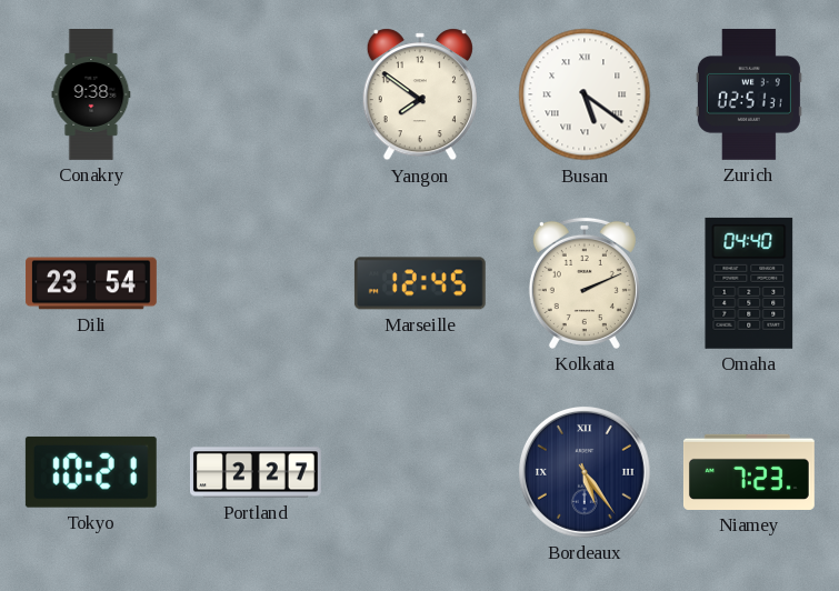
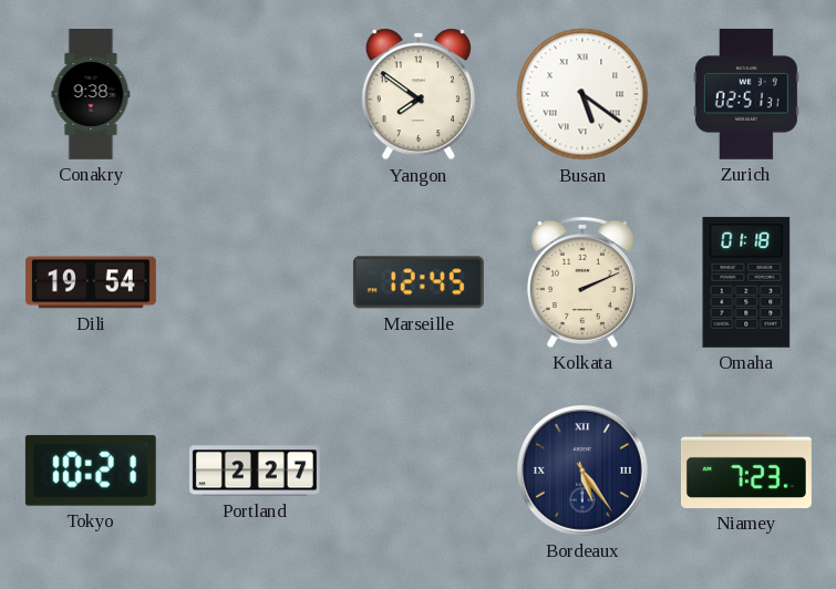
Dili: 23:54 -> 19:54 (91, 282)
Omaha: 04:40 -> 01:18 (746, 282)
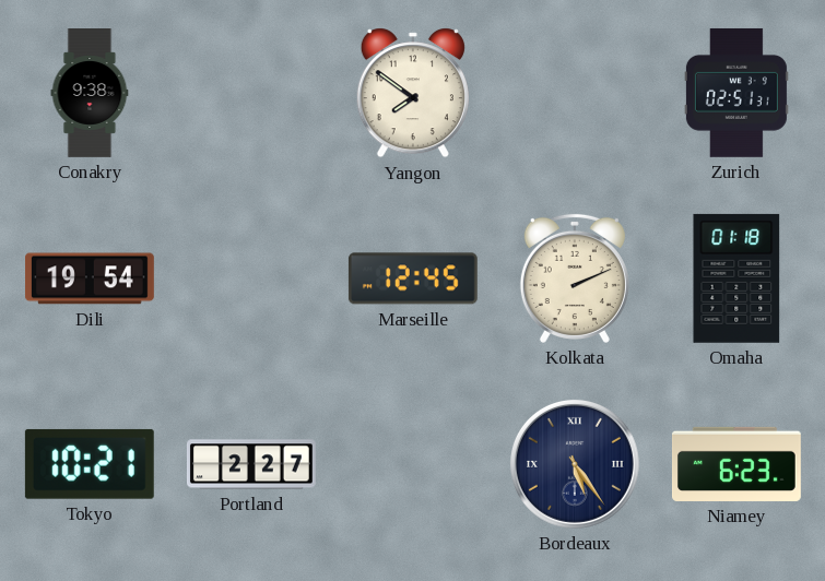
Busan: 5:21 -> none (582, 94)
Niamey: 7:23 -> 6:23 (736, 464)
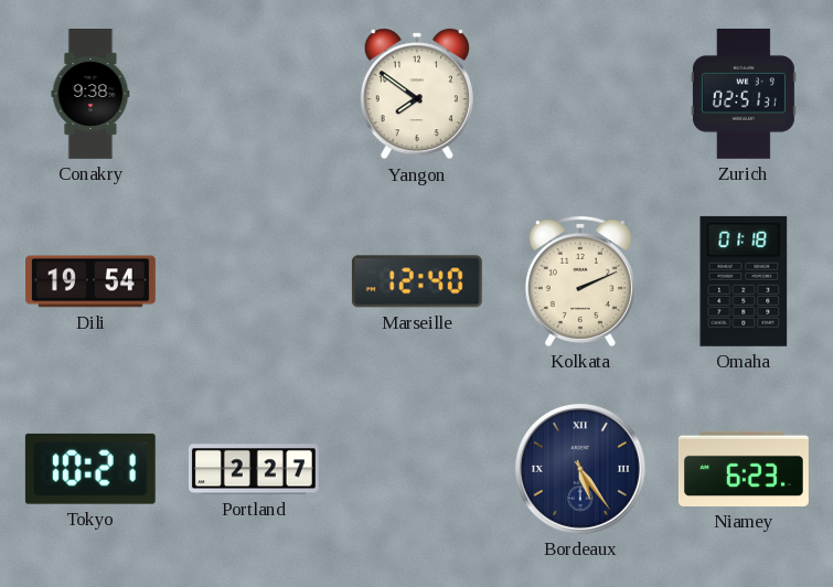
Marseille: 12:45 -> 12:40 (417, 281)
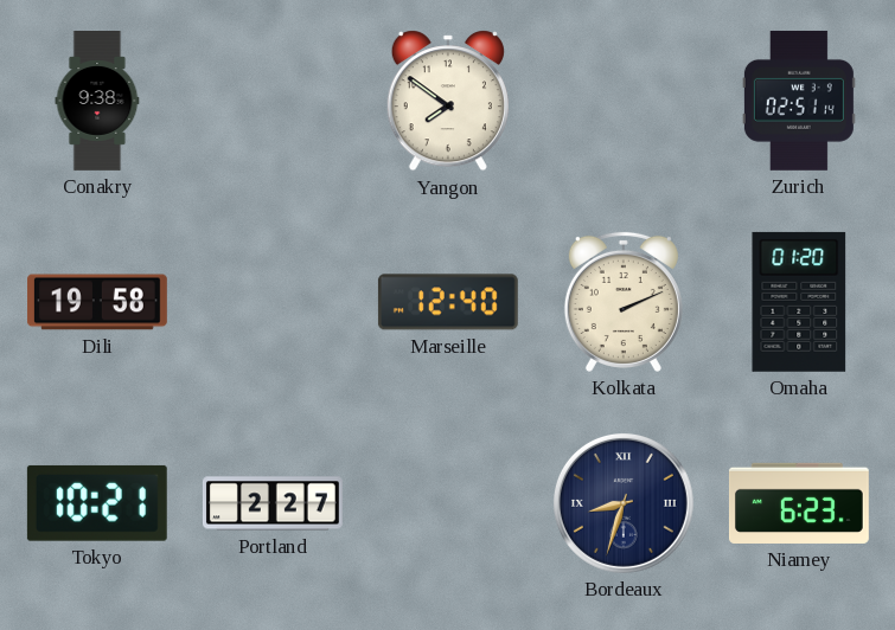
Zurich: 02:51:31 -> 02:51:14 (799, 101)
Dili: 19:54 -> 19:58 (97, 302)
Omaha: 01:18 -> 01:20 (799, 302)
Bordeaux: 5:24 -> 8:33 (624, 503)
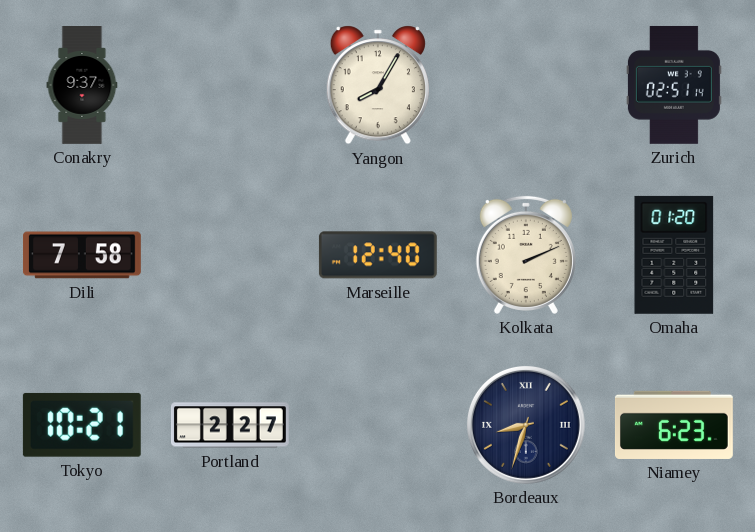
Conakry: 9:38 -> 9:37 (82, 86)
Yangon: 7:51 -> 8:05 (378, 85)
Dili: 19:58 -> 7:58 (82, 255)
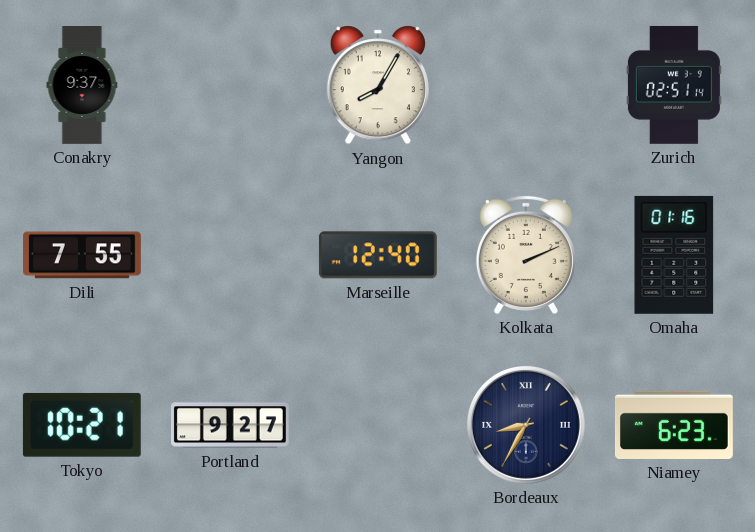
Dili: 7:58 -> 7:55 (82, 255)
Omaha: 01:20 -> 01:16 (674, 255)
Portland: 2:27 -> 9:27 (230, 425)
Bordeaux: 8:33 -> 8:35 (526, 425)
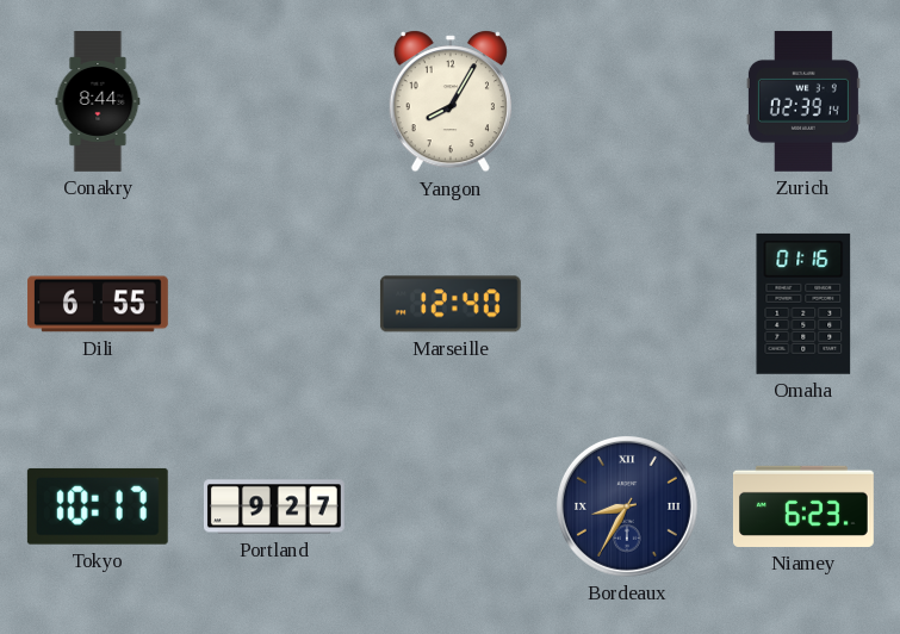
Conakry: 9:37 -> 8:44 (98, 102)
Zurich: 02:51 -> 02:39 (803, 101)
Dili: 7:55 -> 6:55 (98, 304)
Kolkata: 2:11 -> none (526, 255)
Tokyo: 10:21 -> 10:17 (98, 506)
